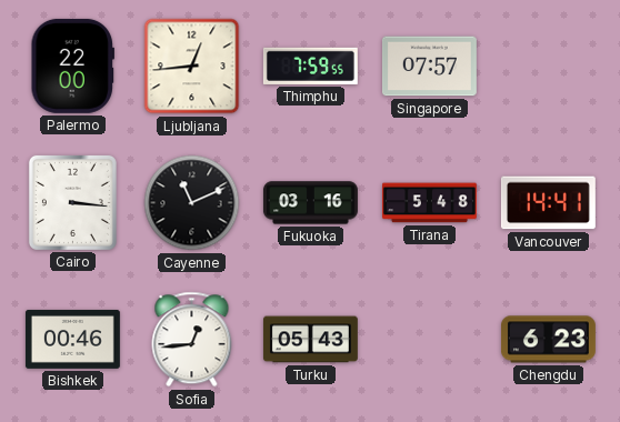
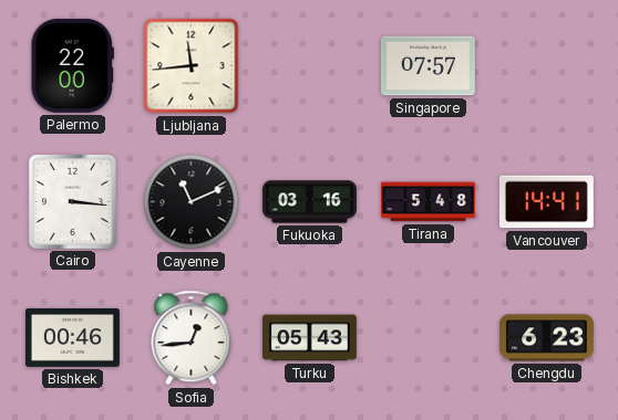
Ljubljana: 12:44 -> 11:44 (192, 66)
Thimphu: 7:59 -> none (310, 66)
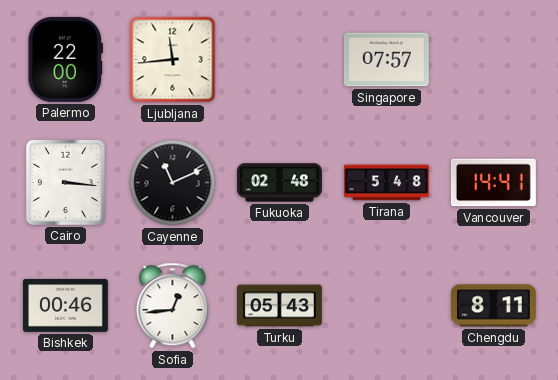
Fukuoka: 03:16 -> 02:48 (279, 183)
Chengdu: 6:23 -> 8:11 (493, 306)
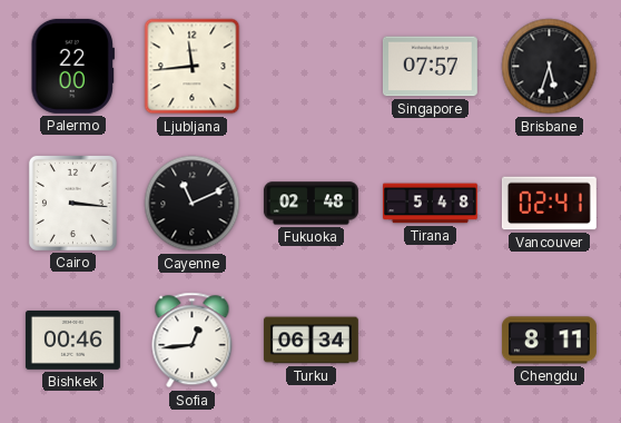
Brisbane: none -> 5:33 (550, 67)
Vancouver: 14:41 -> 02:41 (549, 204)
Turku: 05:43 -> 06:34 (310, 341)
